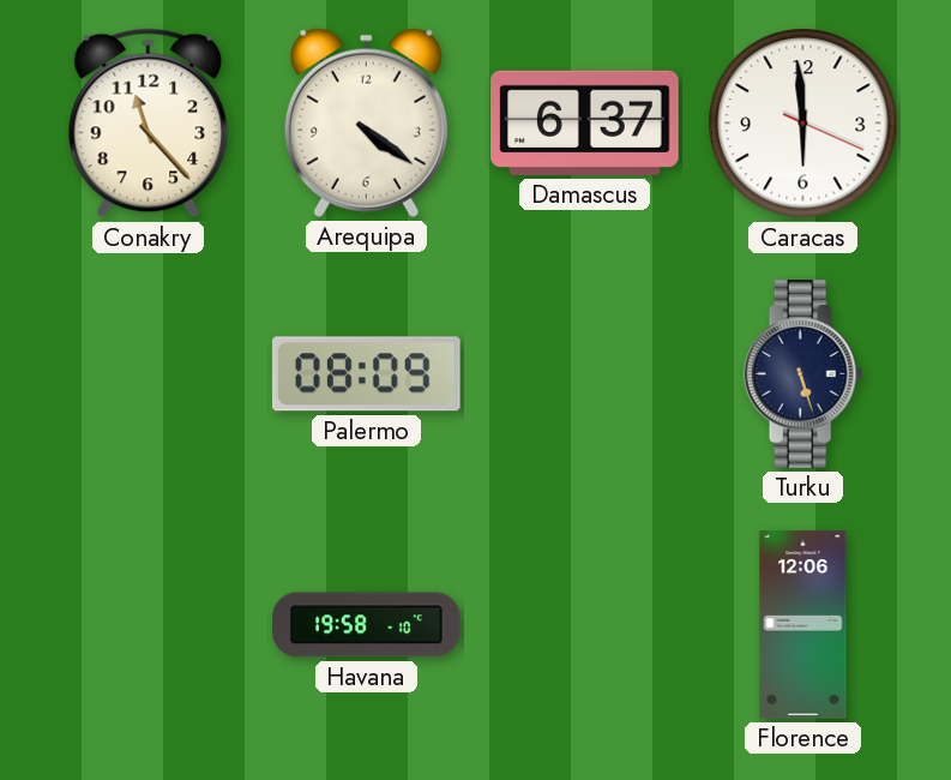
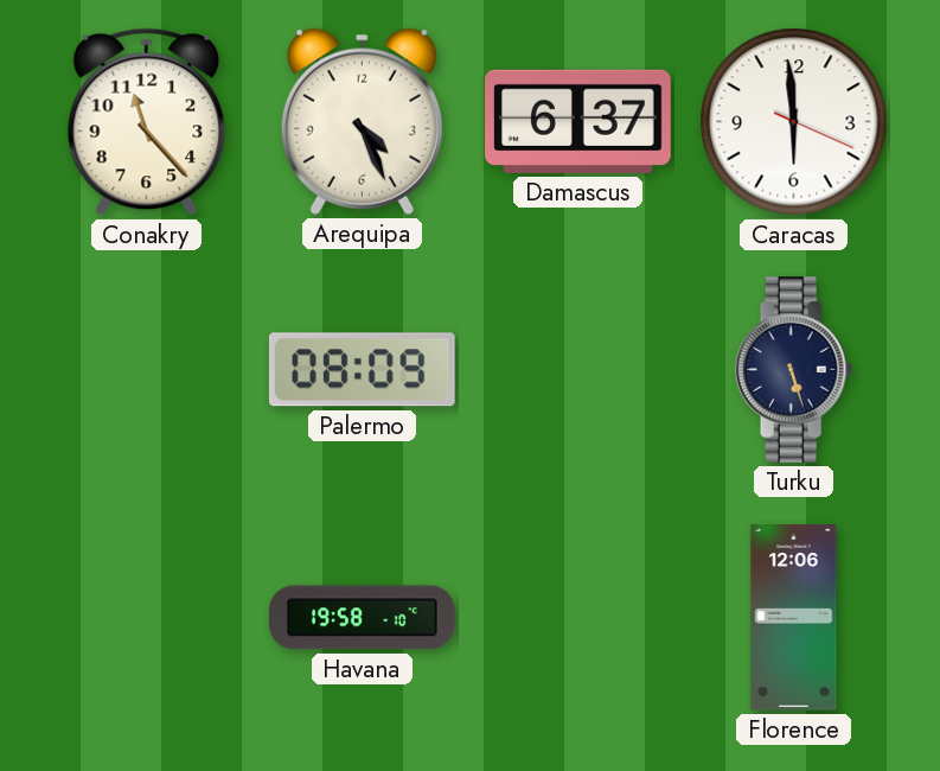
Arequipa: 4:21 -> 4:26 (362, 121)
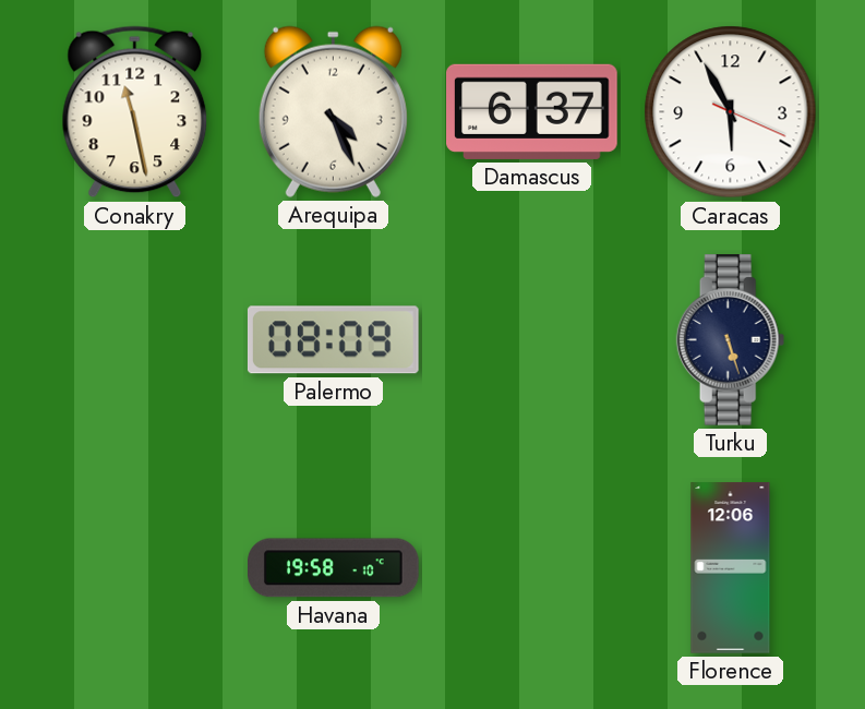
Conakry: 11:23 -> 11:28 (135, 112)
Caracas: 5:59 -> 5:55 (731, 112)
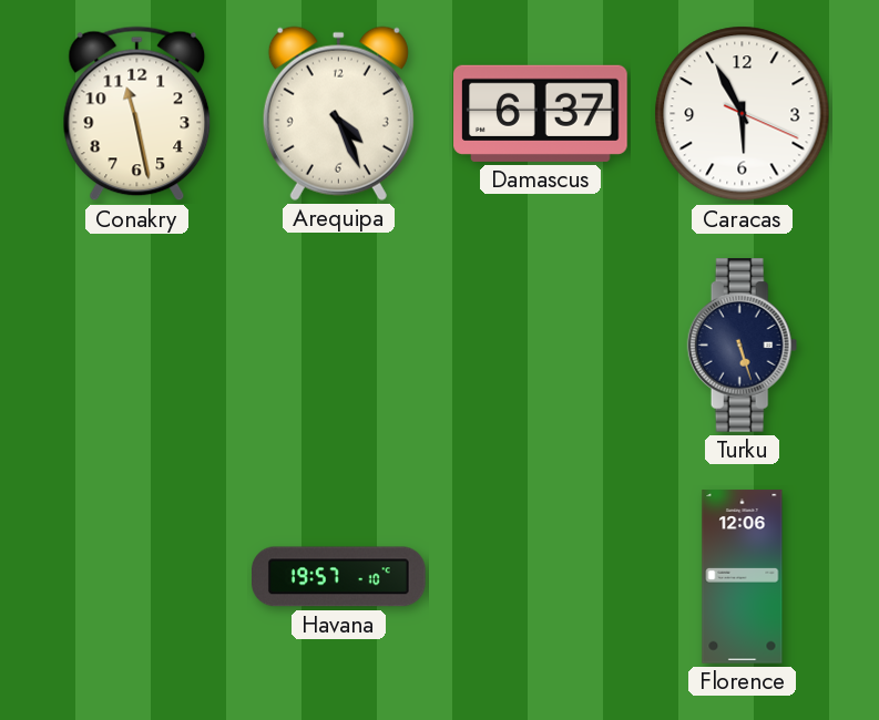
Palermo: 08:09 -> none (333, 340)
Havana: 19:58 -> 19:57 (339, 577)
